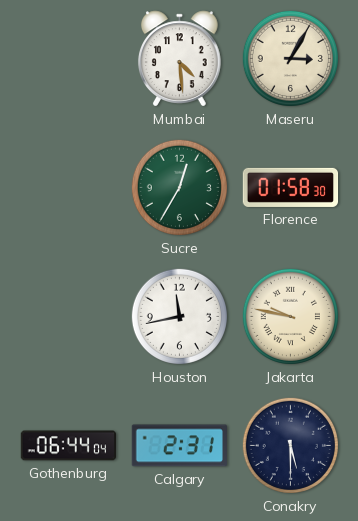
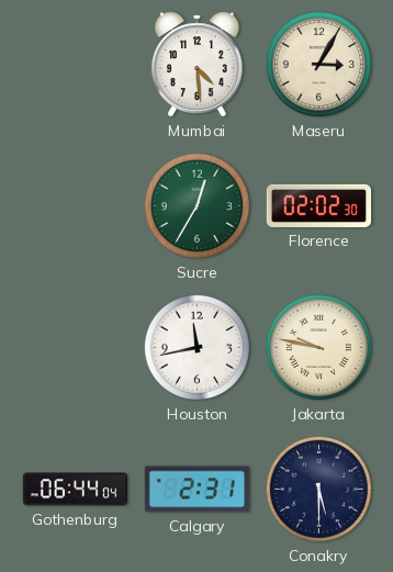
Florence: 01:58 -> 02:02 (319, 205)
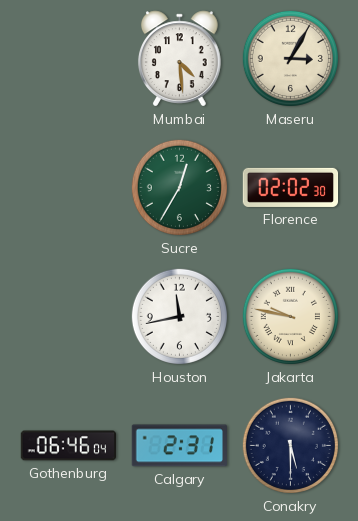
Gothenburg: 06:44 -> 06:46 (68, 446)
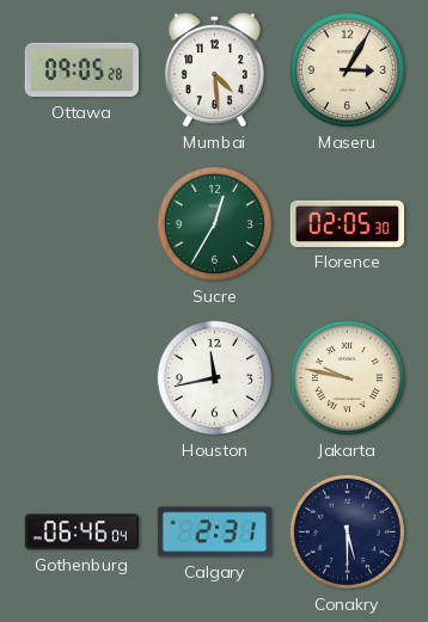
Ottawa: none -> 09:05 (81, 70)
Florence: 02:02 -> 02:05 (348, 223)
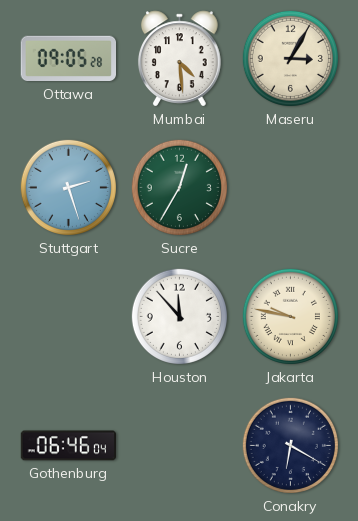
Stuttgart: none -> 2:27 (68, 187)
Florence: 02:05 -> none (348, 223)
Houston: 11:43 -> 11:53 (179, 316)
Calgary: 2:31 -> none (214, 532)
Conakry: 5:30 -> 6:20 (290, 445)
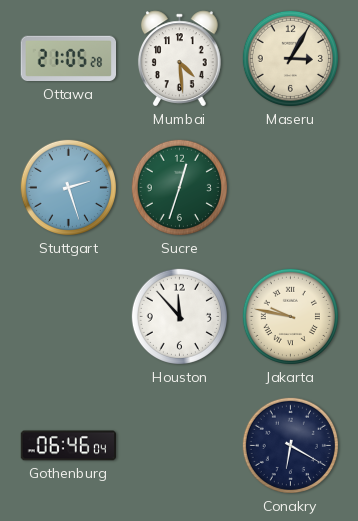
Ottawa: 09:05 -> 21:05 (68, 59)
Sucre: 12:35 -> 12:33 (179, 187)
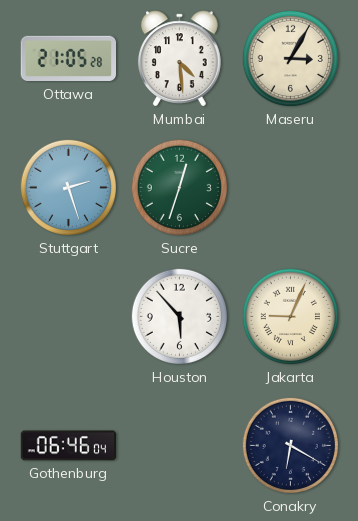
Houston: 11:53 -> 5:53 (179, 316)
Jakarta: 9:47 -> 9:04 (290, 316)
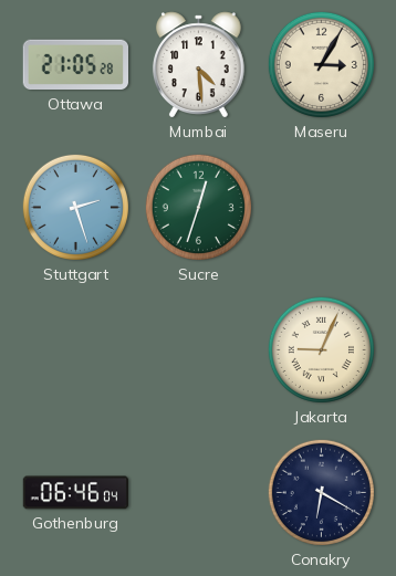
Houston: 5:53 -> none (179, 316)
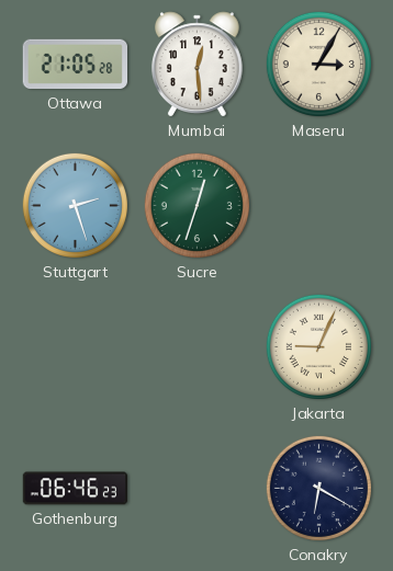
Mumbai: 4:29 -> 12:29 (196, 65)
Gothenburg: 06:46:04 -> 06:46:23 (75, 489)
